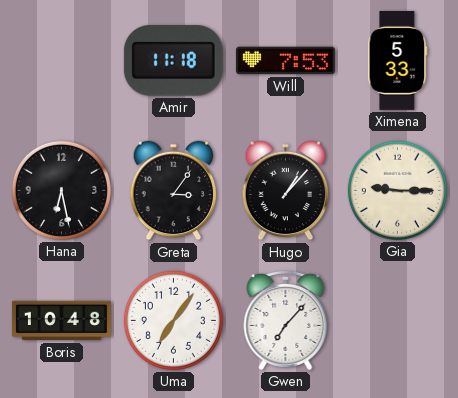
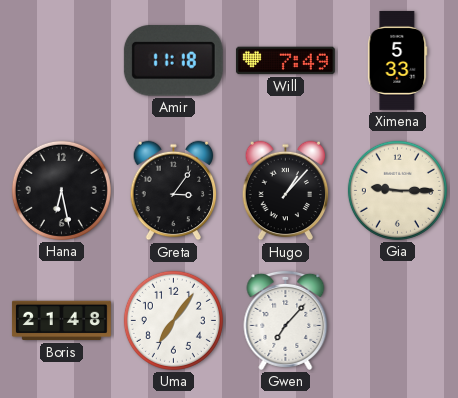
Will: 7:53 -> 7:49 (285, 61)
Boris: 10:48 -> 21:48 (61, 321)
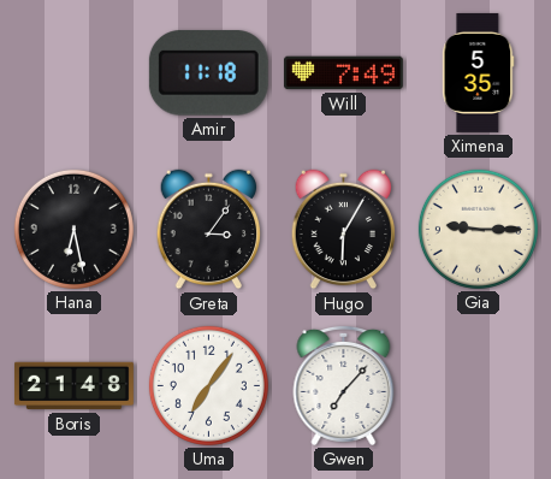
Ximena: 5:33 -> 5:35 (479, 72)
Hugo: 1:07 -> 6:05 (344, 230)
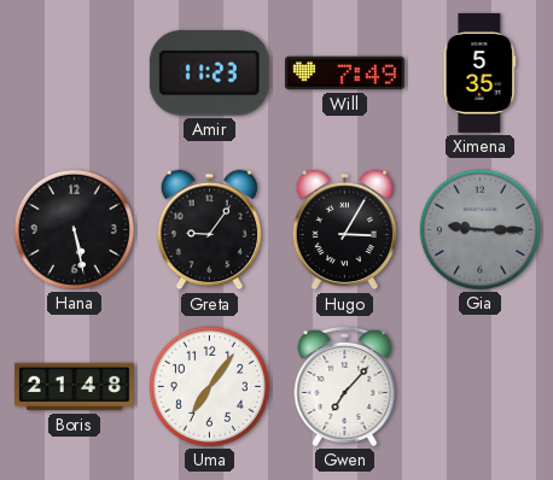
Amir: 11:18 -> 11:23 (209, 74)
Hana: 6:28 -> 5:28 (74, 229)
Greta: 3:06 -> 9:06 (210, 230)
Hugo: 6:05 -> 3:05 (345, 230)
Gia dial: cream -> grey (479, 229)
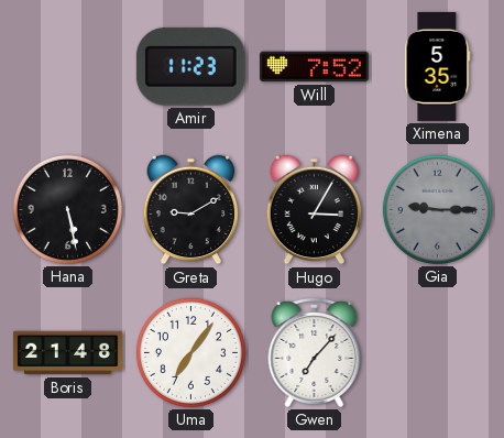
Will: 7:49 -> 7:52 (314, 67)
Greta: 9:06 -> 9:10 (191, 210)
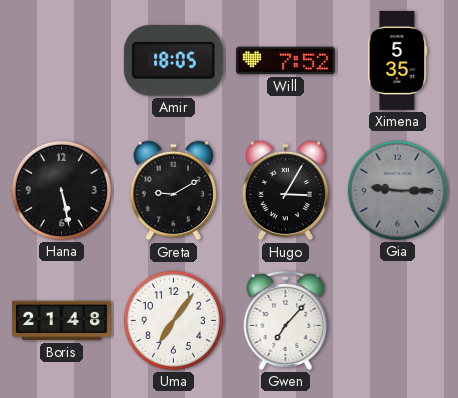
Amir: 11:23 -> 18:05 (173, 61)
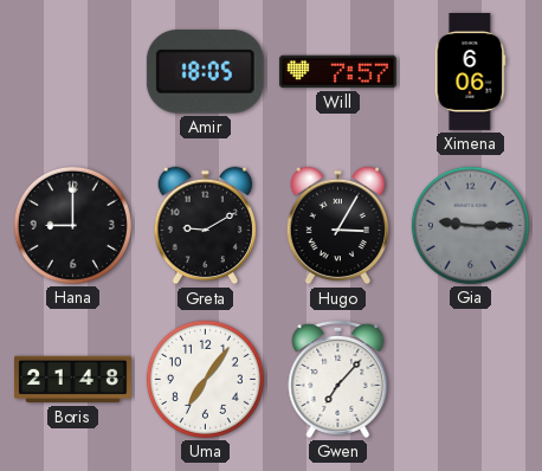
Will: 7:52 -> 7:57 (337, 72)
Ximena: 5:35 -> 6:06 (471, 71)
Hana: 5:28 -> 9:00 (72, 225)
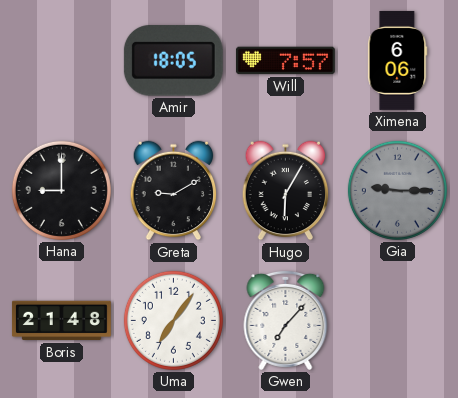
Hugo: 3:05 -> 6:05 (286, 191)
